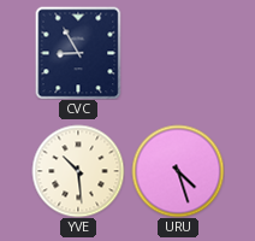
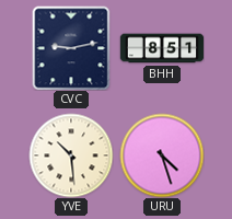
CVC: 8:55 -> 9:13 (71, 48)
BHH: none -> 8:51 (162, 48)
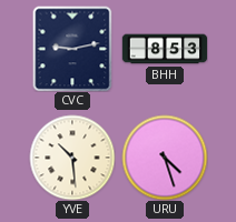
BHH: 8:51 -> 8:53 (165, 49)
